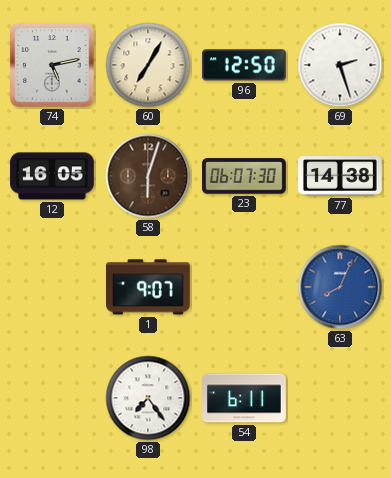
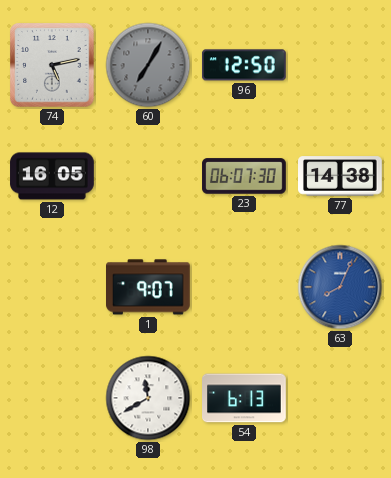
60 dial: cream -> grey (148, 65)
69: 2:27 -> none (340, 65)
58: 6:03 -> none (148, 176)
98: 7:24 -> 11:40 (148, 398)
54: 6:11 -> 6:13 (245, 398)
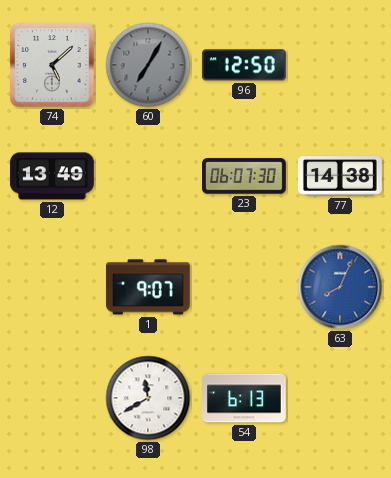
74: 5:13 -> 5:08 (52, 65)
12: 16:05 -> 13:49 (52, 176)
